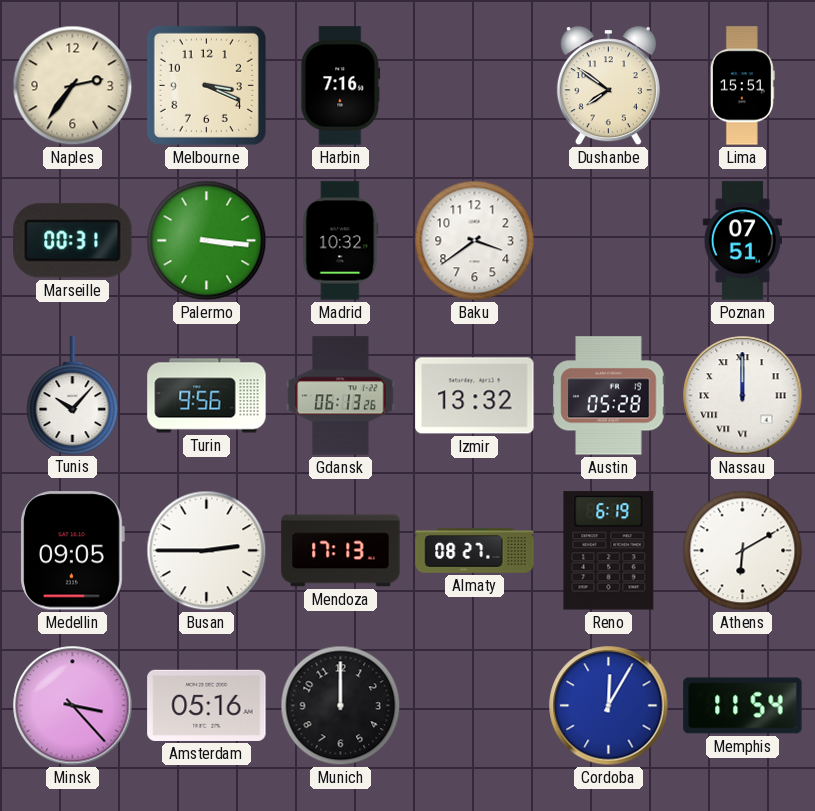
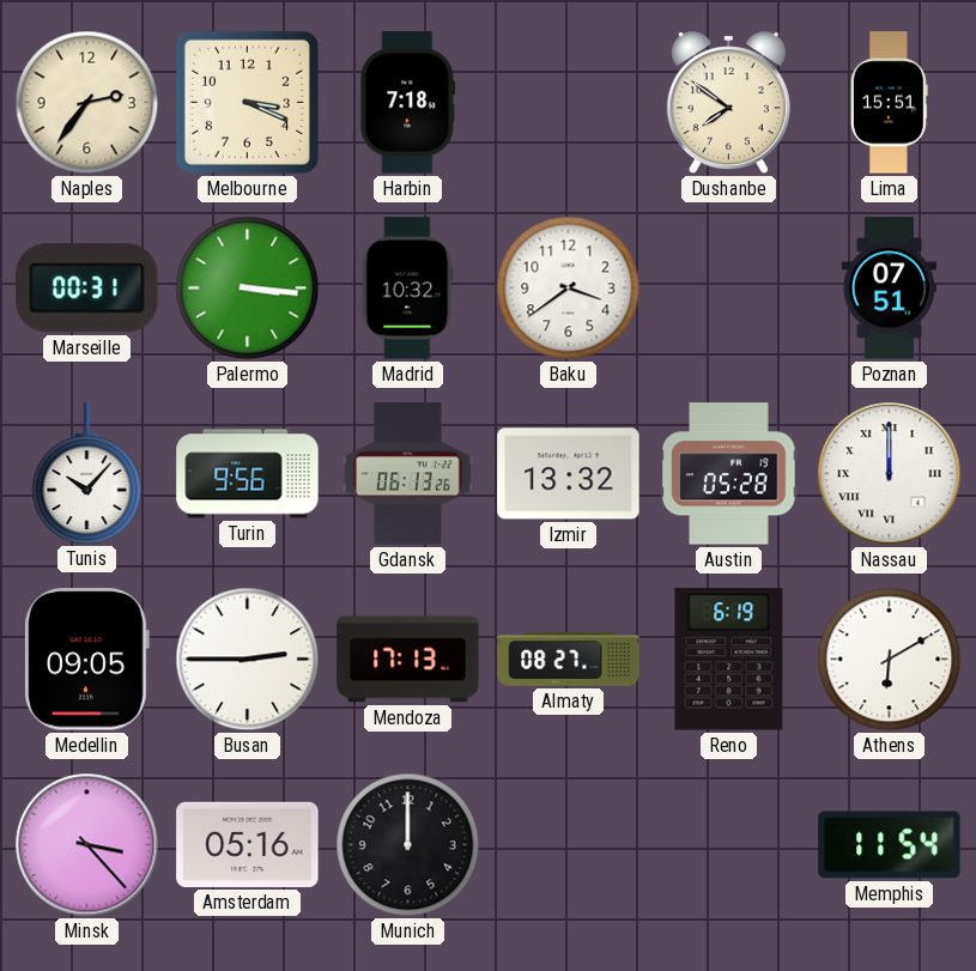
Harbin: 7:16 -> 7:18 (408, 103)
Cordoba: 12:05 -> none (609, 706)
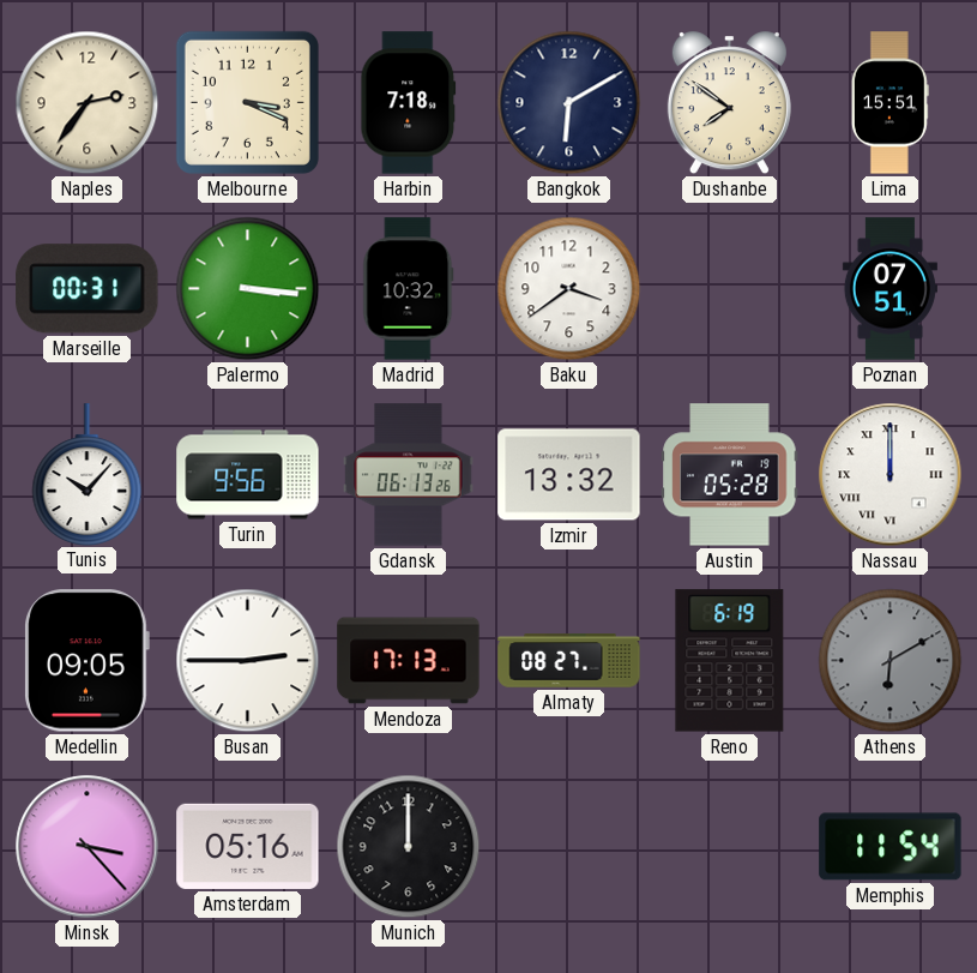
Bangkok: none -> 6:10 (569, 103)
Athens dial: white -> grey (891, 661)
